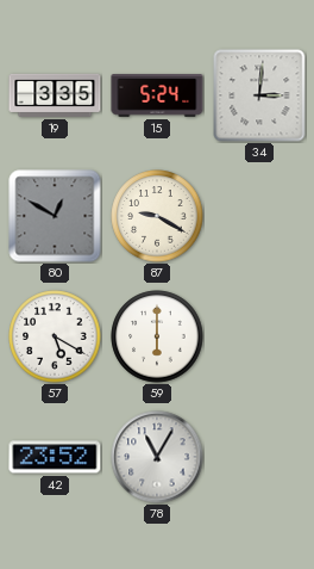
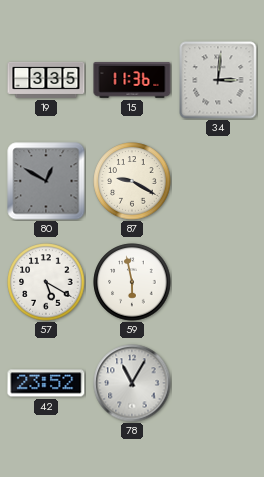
15: 5:24 -> 11:36 (132, 80)
59: 6:00 -> 5:58 (132, 282)
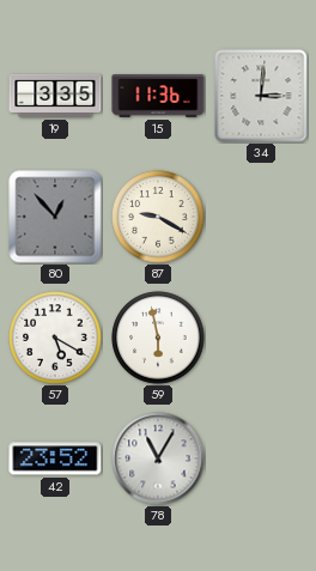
80: 12:50 -> 12:53 (55, 217)
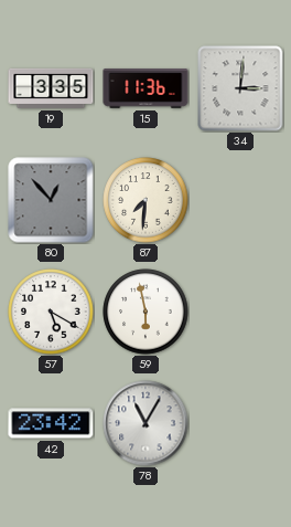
87: 9:20 -> 7:31 (145, 200)
42: 23:52 -> 23:42 (51, 423)
